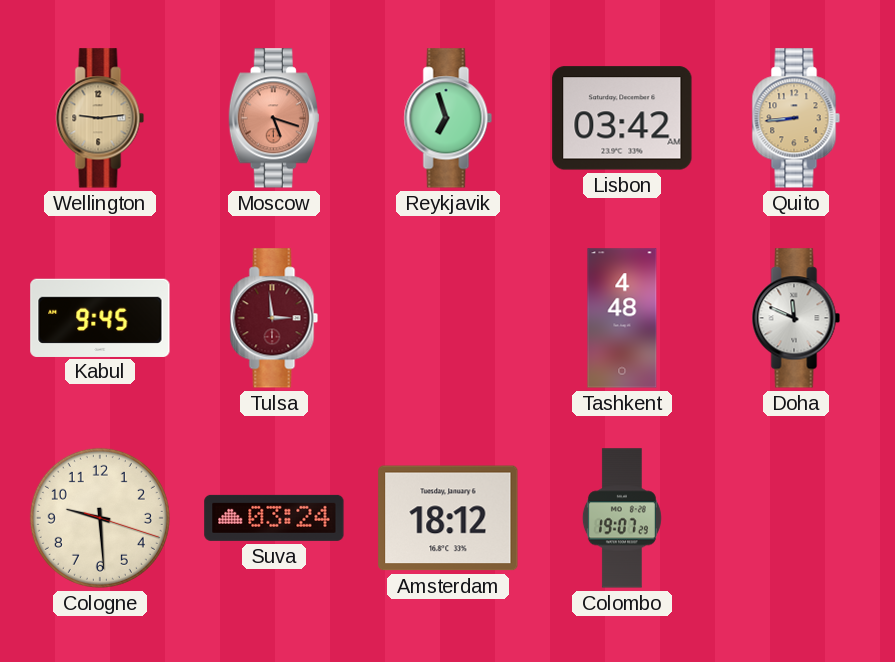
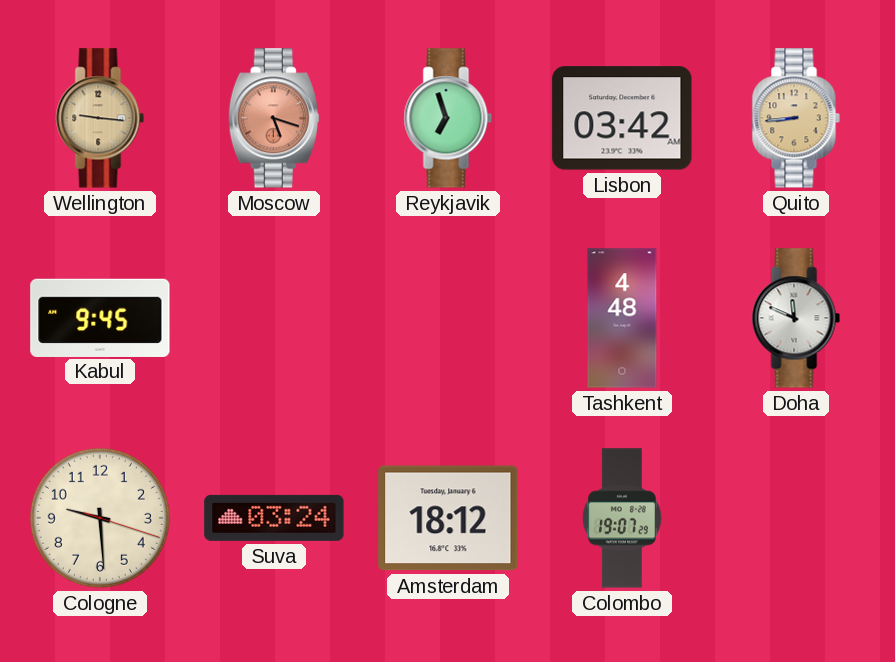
Wellington: 9:14 -> 9:16 (100, 118)
Tulsa: 2:59 -> none (274, 318)
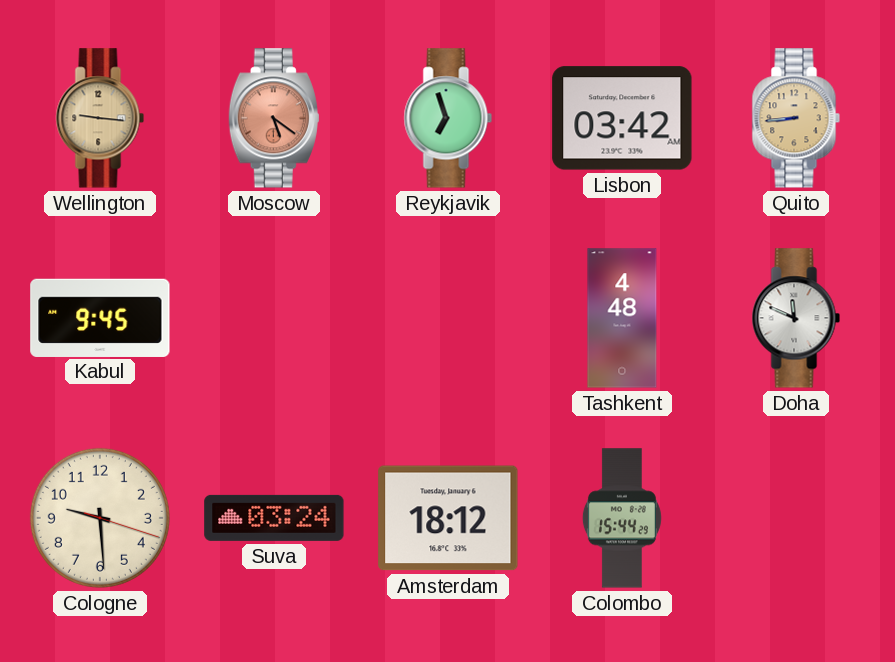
Moscow: 5:18 -> 5:21 (274, 118)
Colombo: 19:07 -> 15:44 (622, 518)
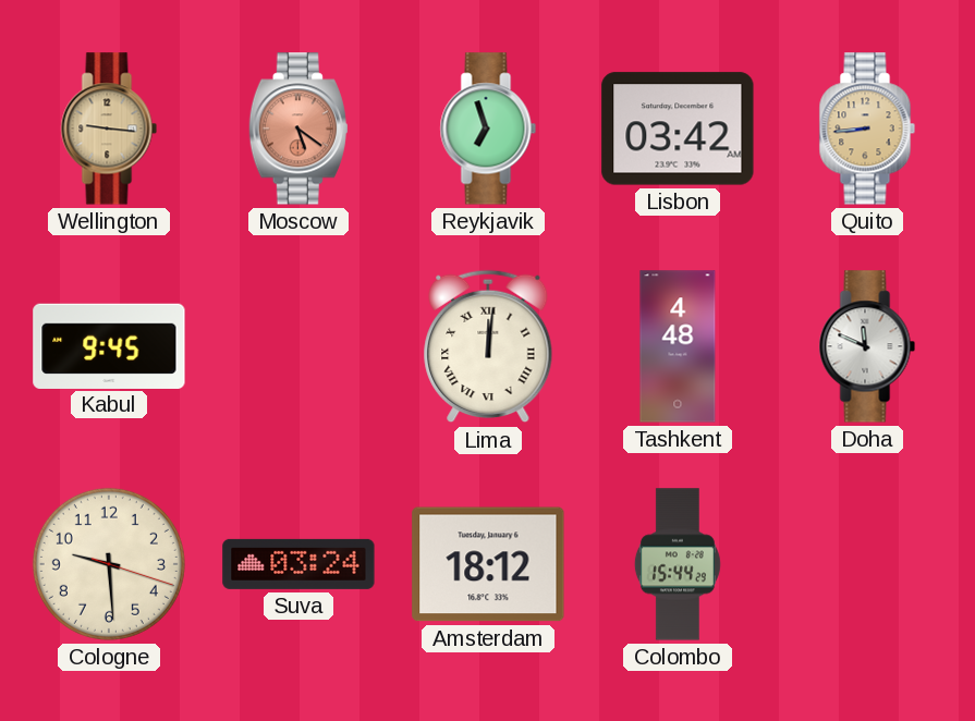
Lima: none -> 12:01 (488, 346)
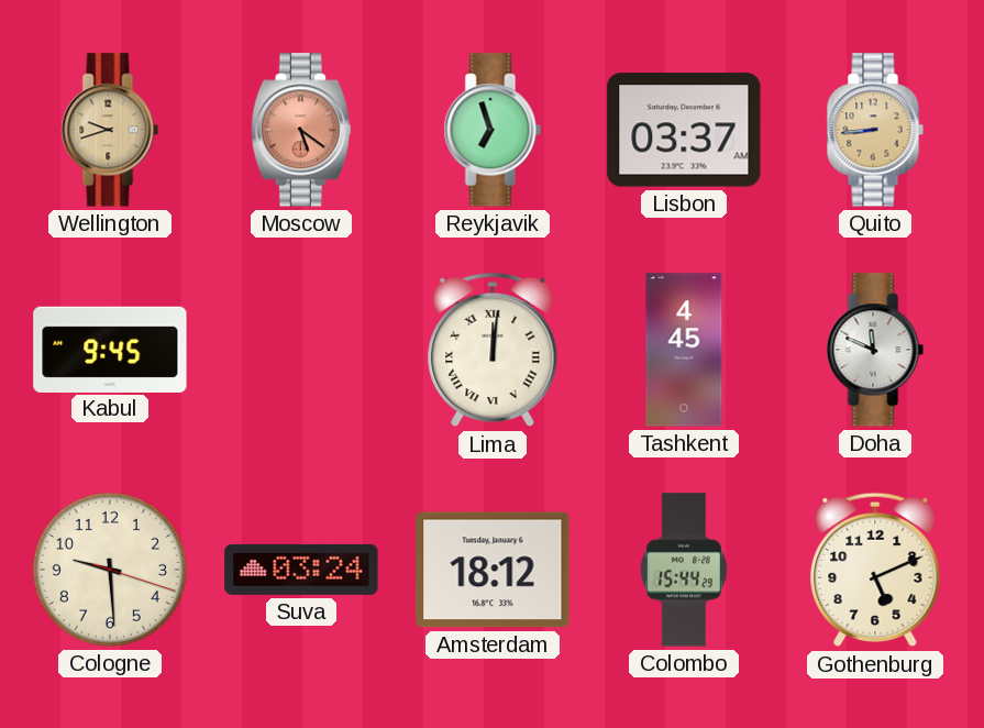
Wellington: 9:16 -> 9:42 (110, 130)
Lisbon: 03:42 -> 03:37 (684, 130)
Tashkent: 4:48 -> 4:45 (684, 350)
Gothenburg: none -> 5:11 (875, 570)
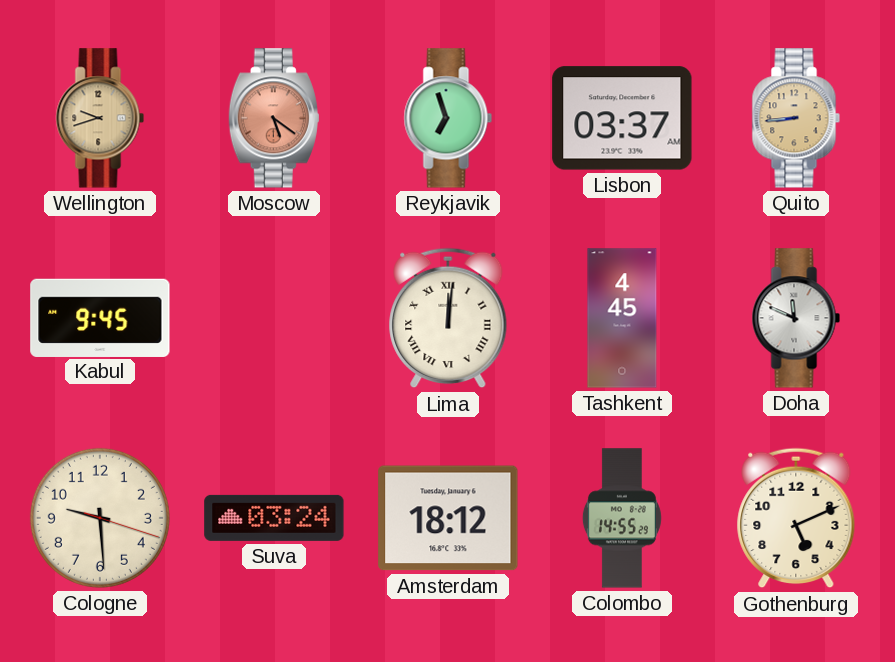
Colombo: 15:44 -> 14:55 (622, 518)
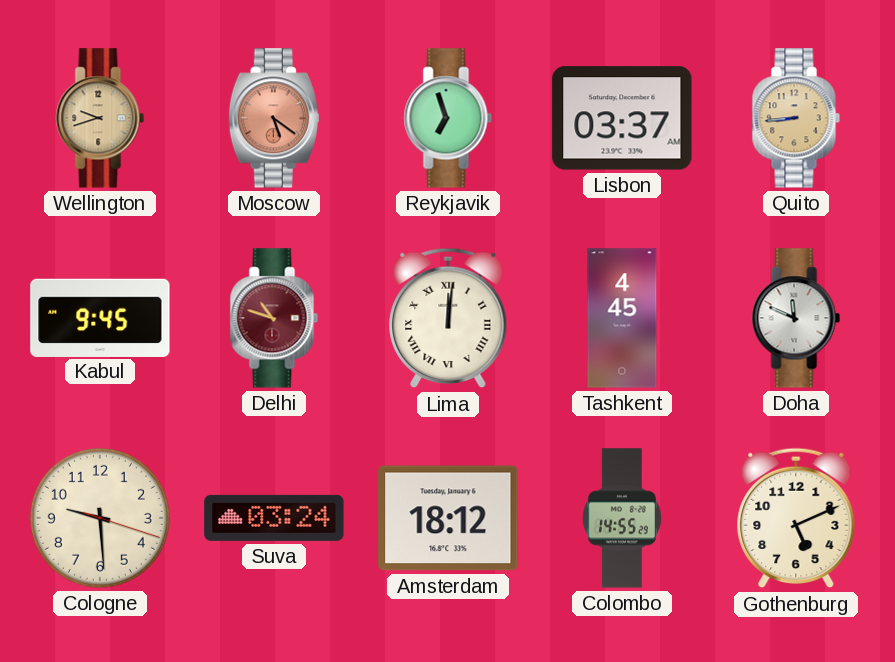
Delhi: none -> 10:48 (274, 318)
